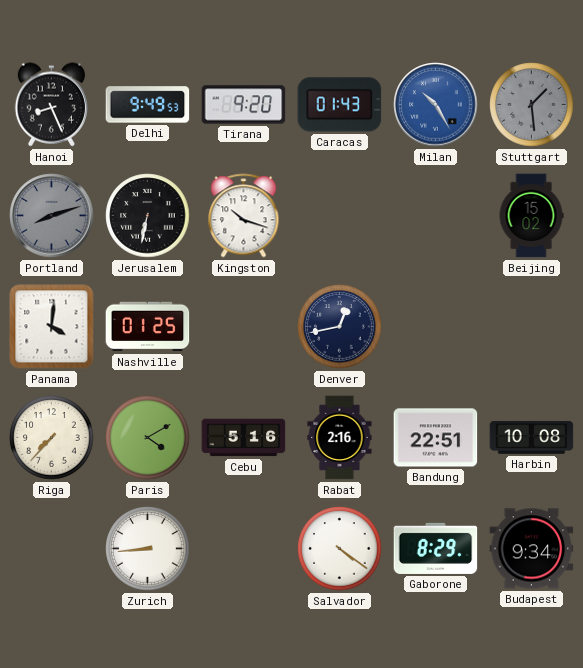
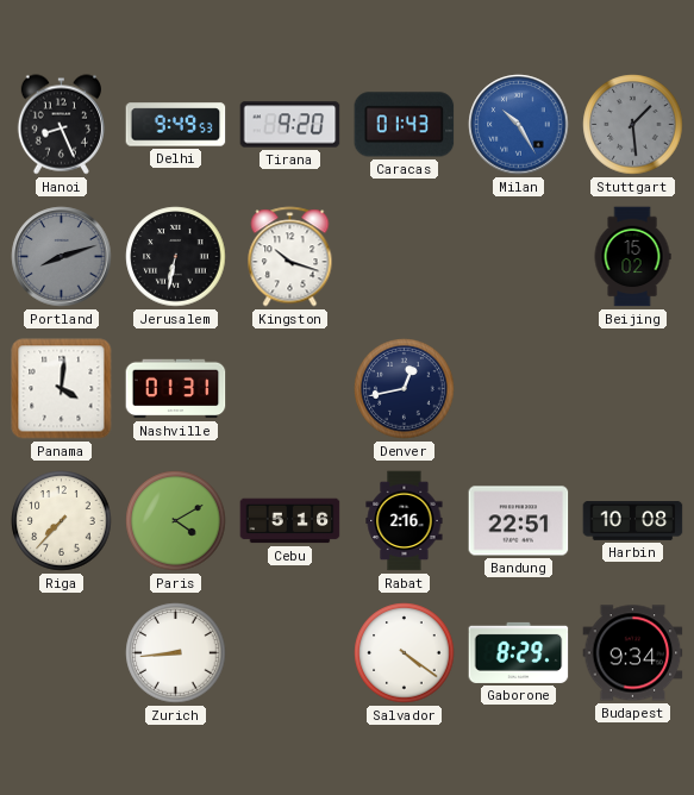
Nashville: 01:25 -> 01:31 (176, 389)
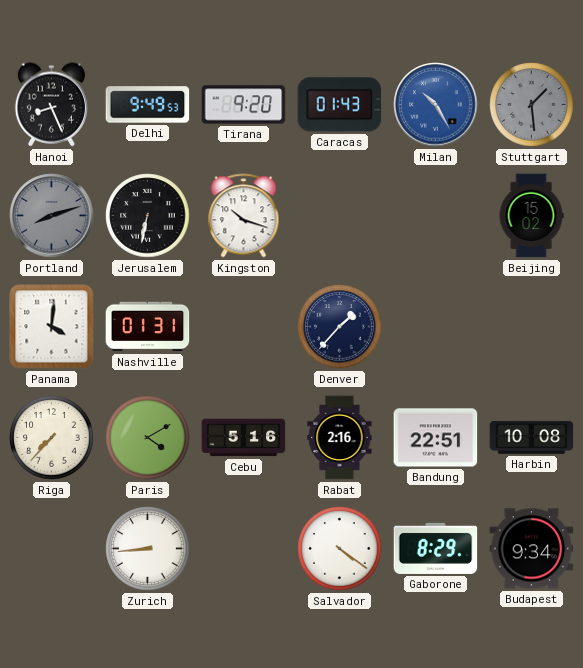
Denver: 12:43 -> 1:37 (340, 327)
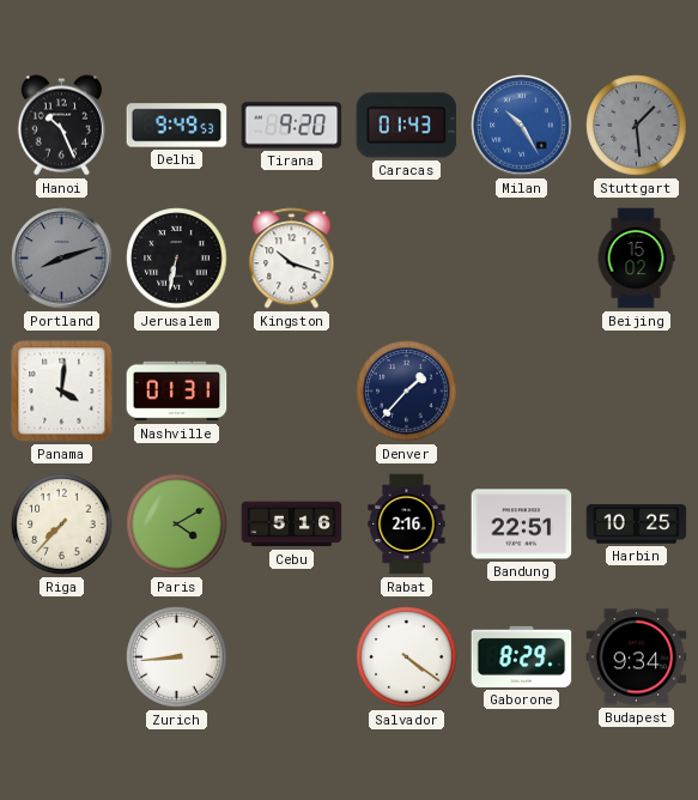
Hanoi: 8:26 -> 10:26 (61, 126)
Harbin: 10:08 -> 10:25 (637, 525)
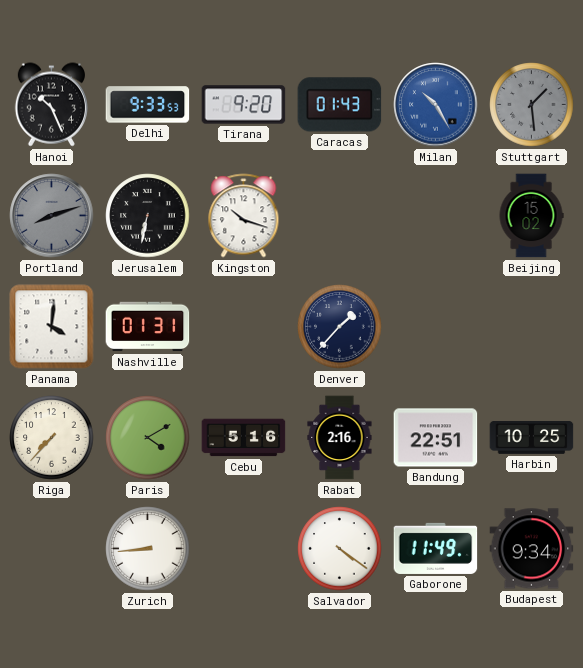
Delhi: 9:49 -> 9:33 (148, 105)
Gaborone: 8:29 -> 11:49 (436, 548)
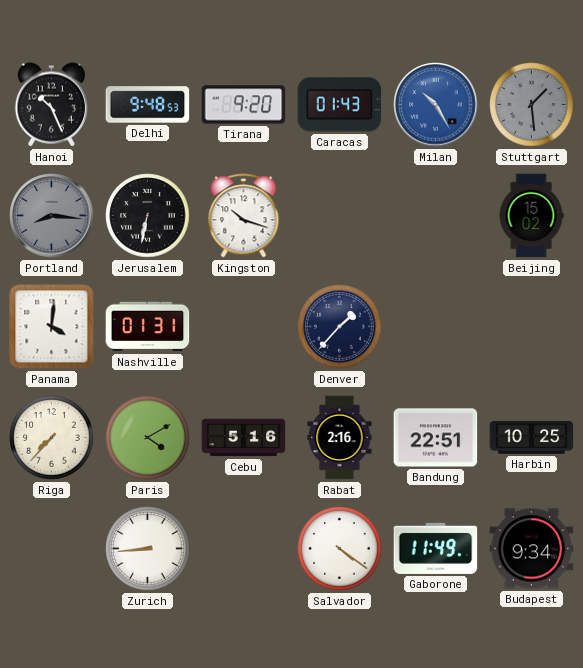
Delhi: 9:33 -> 9:48 (148, 105)
Portland: 8:12 -> 8:16 (52, 216)
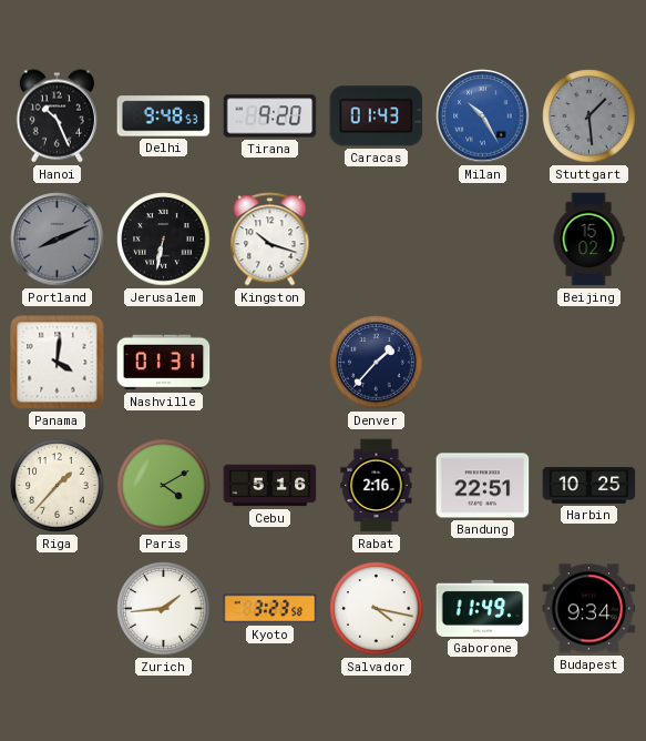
Portland: 8:16 -> 8:11 (58, 240)
Riga: 7:37 -> 1:37 (58, 486)
Zurich: 8:44 -> 1:44 (164, 609)
Kyoto: none -> 3:23 (270, 609)
Salvador: 4:21 -> 4:17 (377, 609)
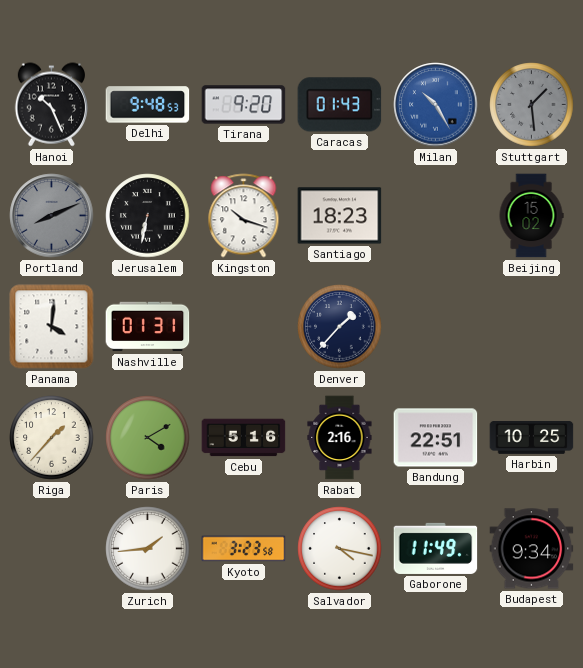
Santiago: none -> 18:23 (340, 216)
